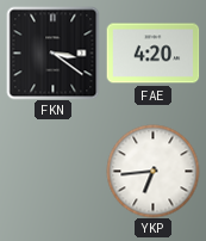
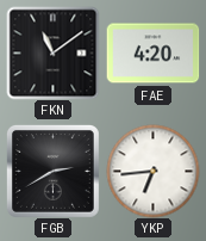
FKN: 3:21 -> 11:09 (52, 52)
FGB: none -> 2:40 (52, 171)
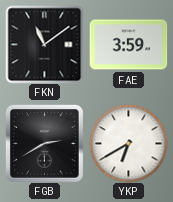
FAE: 4:20 -> 3:59 (128, 45)
YKP: 6:44 -> 6:40 (128, 143)
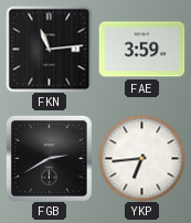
FKN: 11:09 -> 11:14 (49, 49)
YKP: 6:40 -> 6:44 (141, 158)
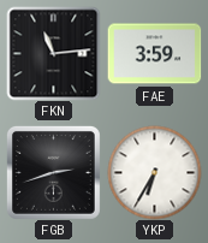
FGB: 2:40 -> 2:42 (53, 172)
YKP: 6:44 -> 6:35 (154, 172)
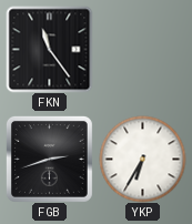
FKN: 11:14 -> 11:24 (49, 49)
FAE: 3:59 -> none (154, 54)
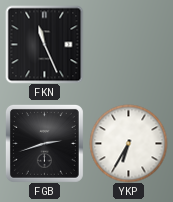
FKN: 11:24 -> 11:26 (44, 44)
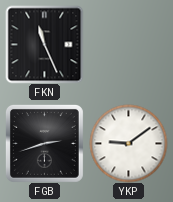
YKP: 6:35 -> 9:09 (128, 143)
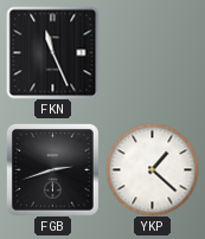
YKP: 9:09 -> 1:22 (152, 169)
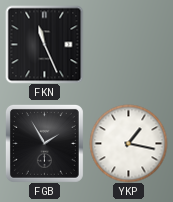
FGB: 2:42 -> 1:55 (44, 143)
YKP: 1:22 -> 1:17 (128, 143)
